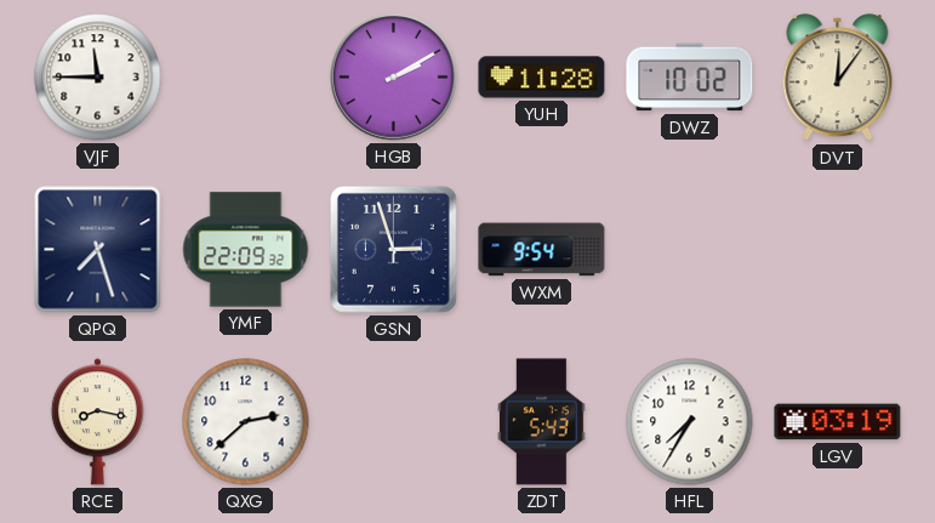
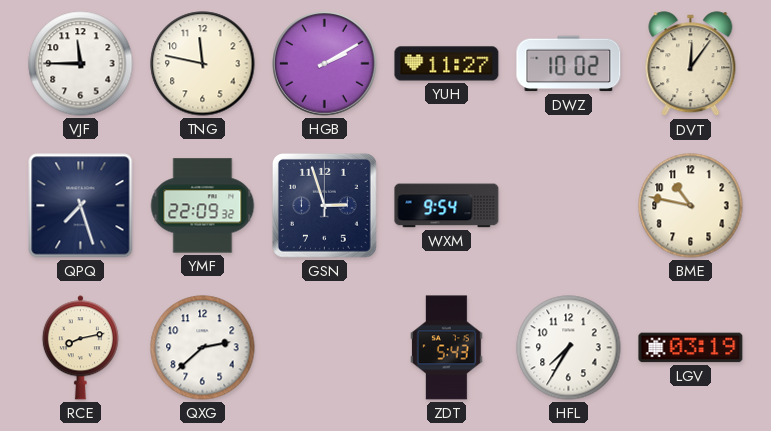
TNG: none -> 11:47 (203, 64)
YUH: 11:28 -> 11:27 (447, 64)
BME: none -> 10:47 (691, 206)
RCE: 8:17 -> 8:13 (80, 348)
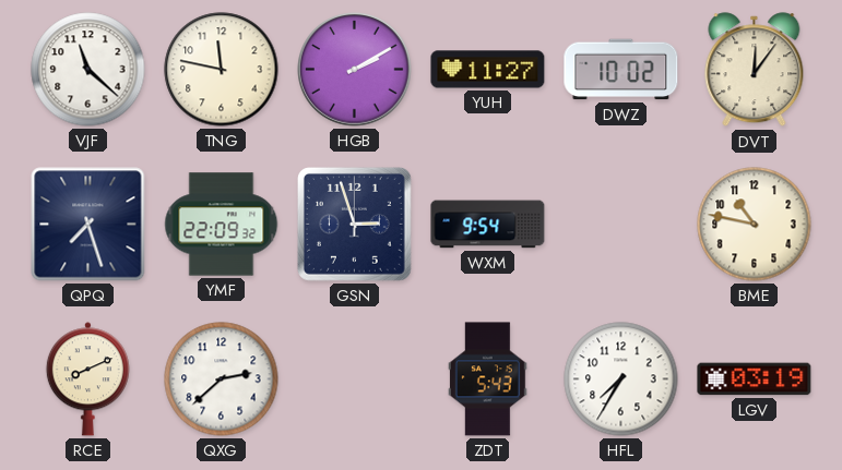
VJF: 11:45 -> 11:22 (88, 70)
RCE: 8:13 -> 8:11 (87, 379)
